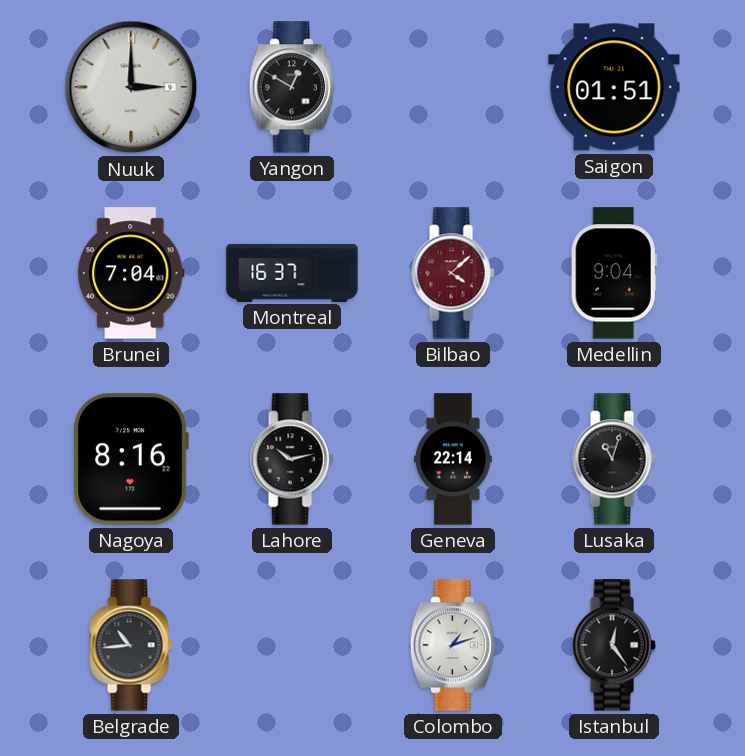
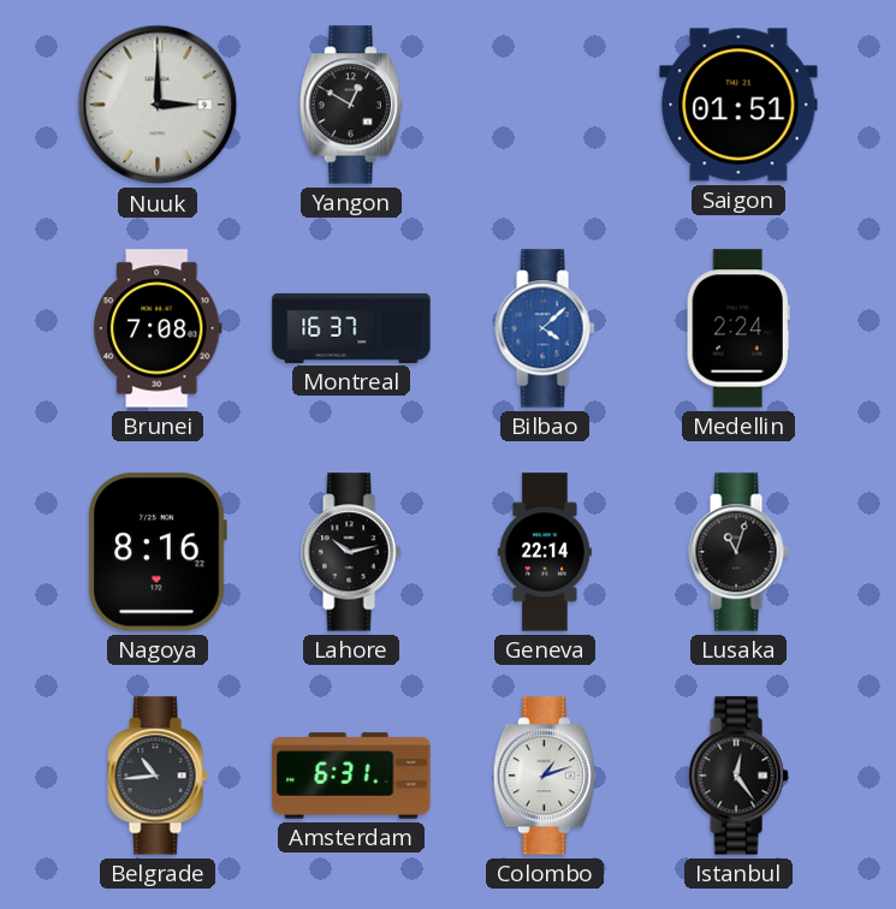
Brunei: 7:04 -> 7:08 (158, 328)
Bilbao dial: burgundy -> blue (545, 328)
Medellin: 9:04 -> 2:24 (738, 328)
Amsterdam: none -> 6:31 (351, 776)
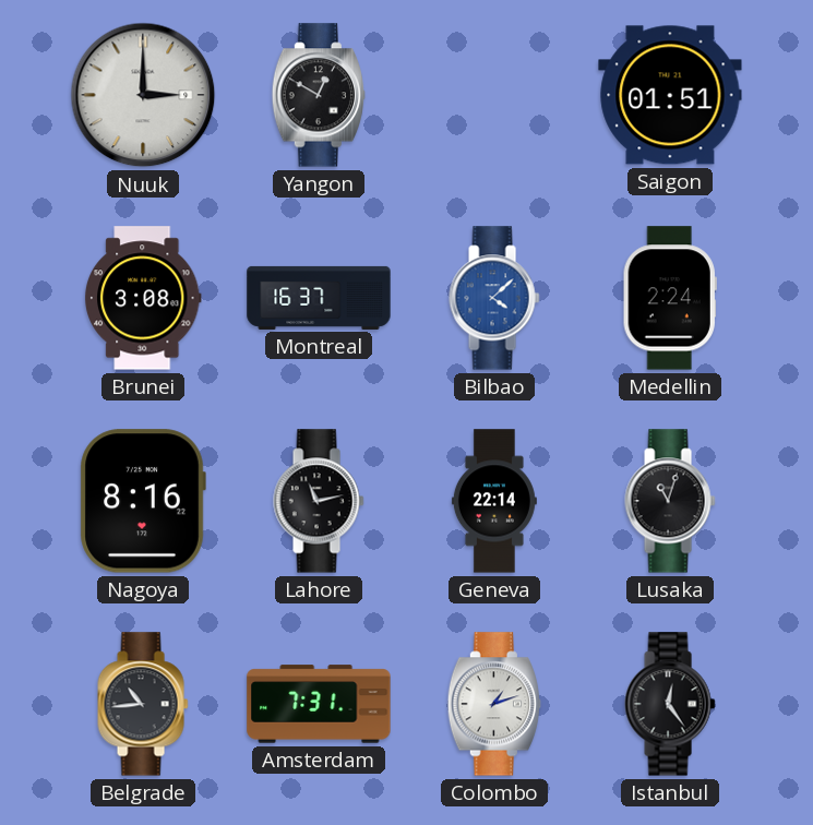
Brunei: 7:08 -> 3:08 (143, 298)
Lahore: 10:13 -> 11:13 (319, 501)
Amsterdam: 6:31 -> 7:31 (319, 704)
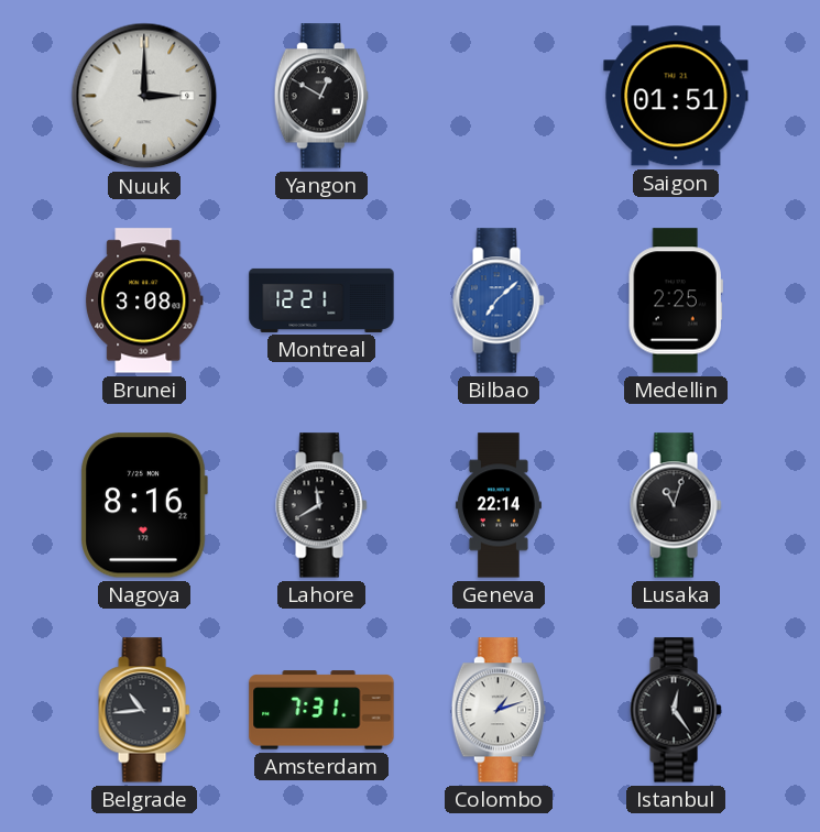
Montreal: 16:37 -> 12:21 (321, 300)
Bilbao: 4:08 -> 7:08 (499, 300)
Medellin: 2:24 -> 2:25 (676, 300)
Lahore: 11:13 -> 11:40 (321, 505)
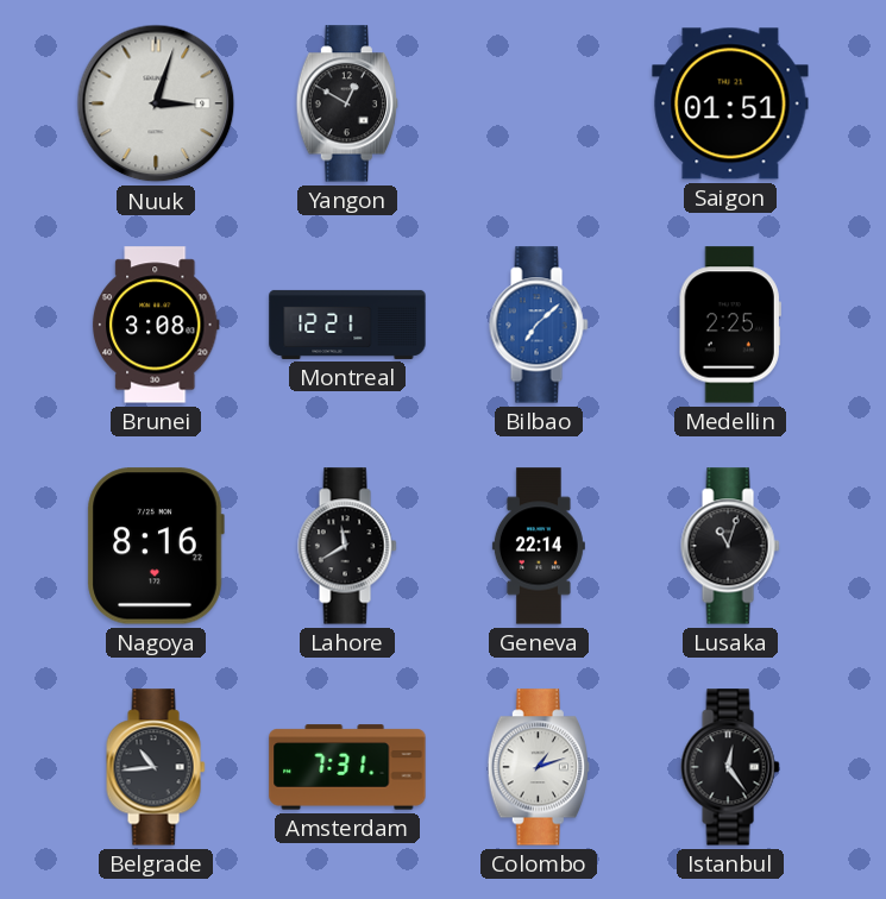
Nuuk: 3:00 -> 3:03 (156, 103)
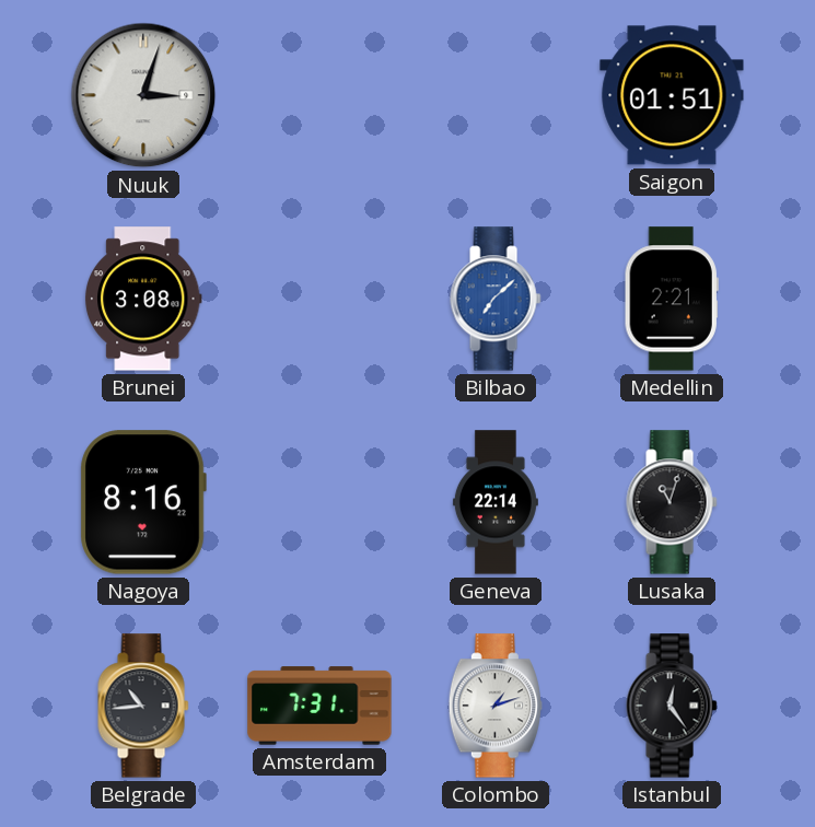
Yangon: 12:50 -> none (346, 103)
Montreal: 12:21 -> none (347, 325)
Medellin: 2:25 -> 2:21 (672, 299)
Lahore: 11:40 -> none (347, 546)
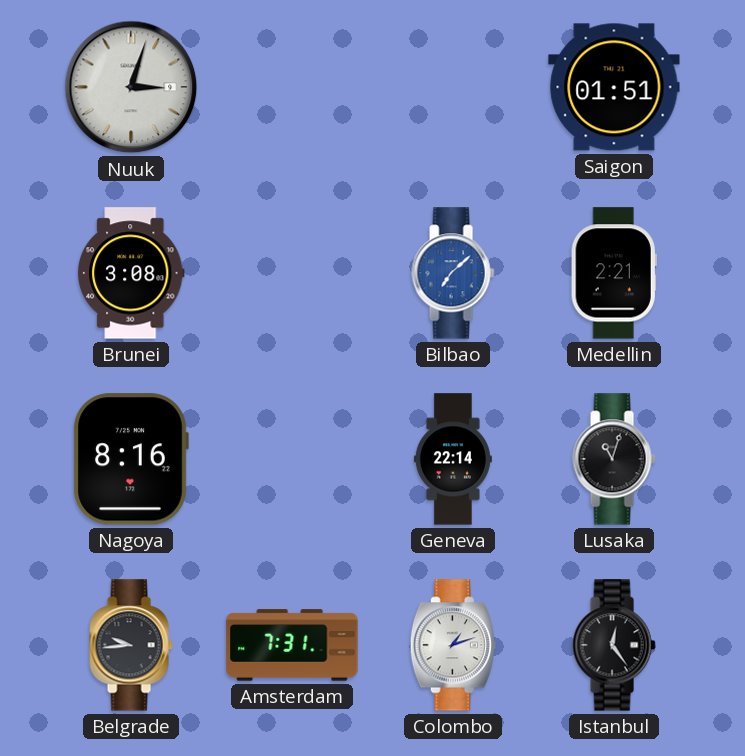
Belgrade: 10:44 -> 9:44 (131, 645)
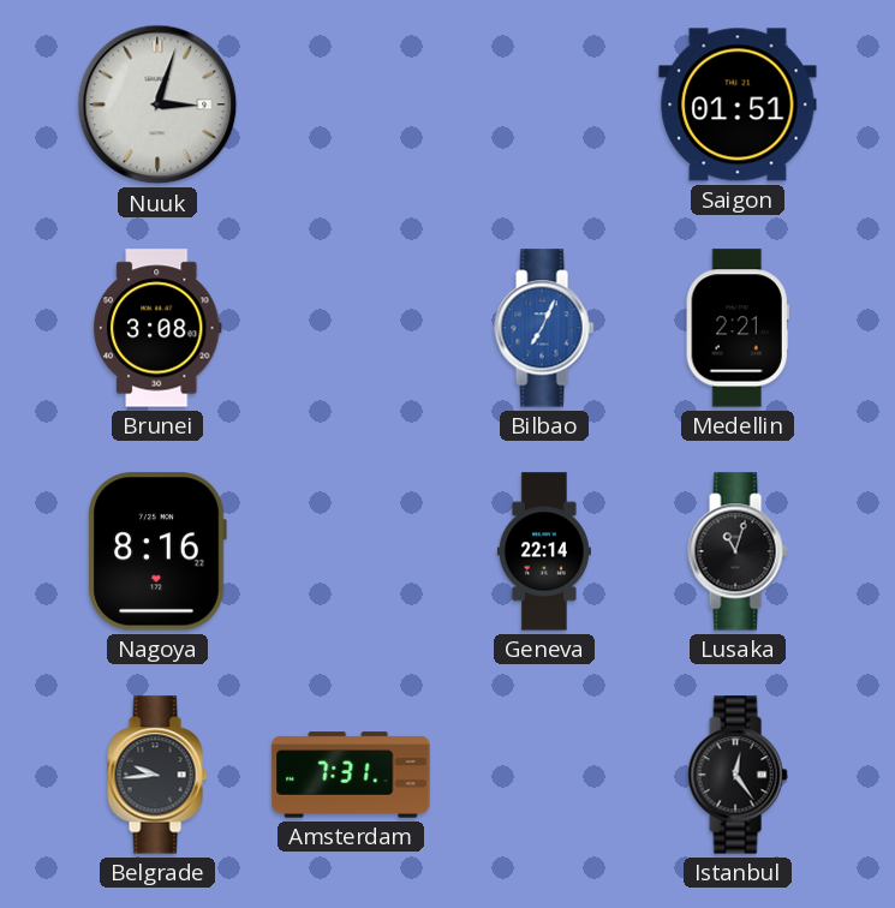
Bilbao: 7:08 -> 7:04 (544, 328)
Colombo: 1:12 -> none (452, 645)
